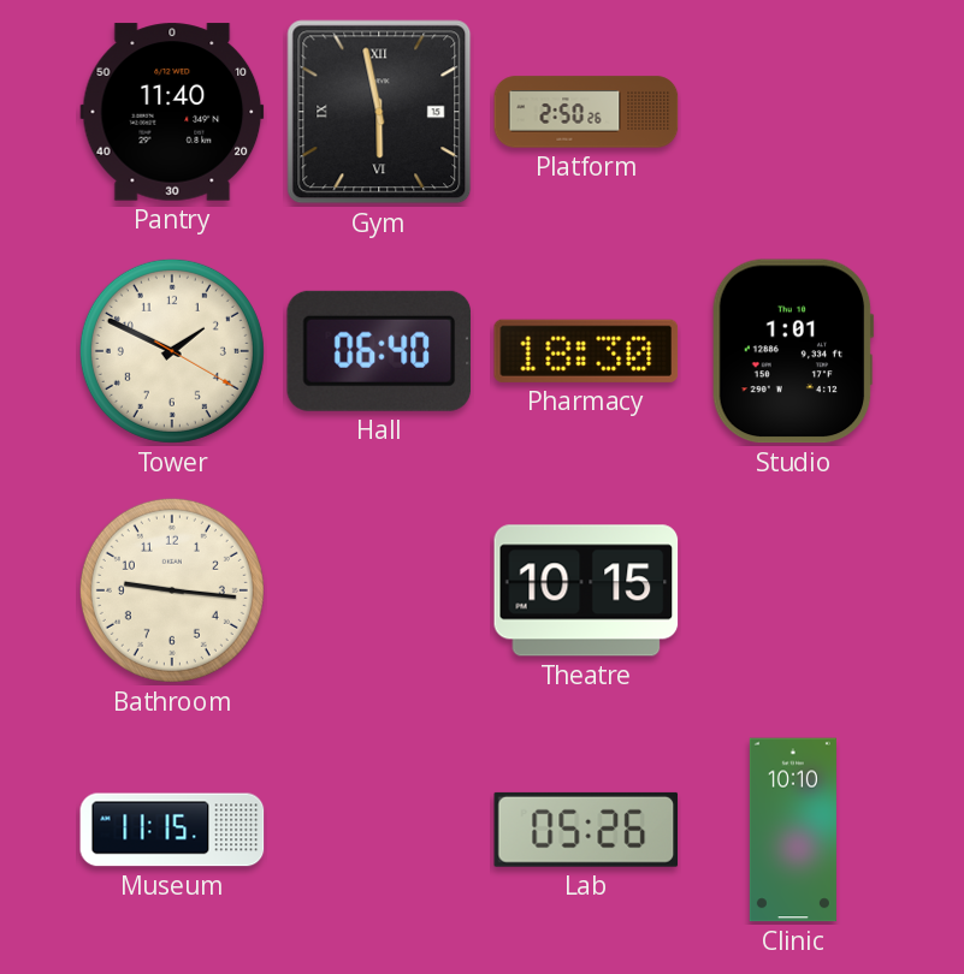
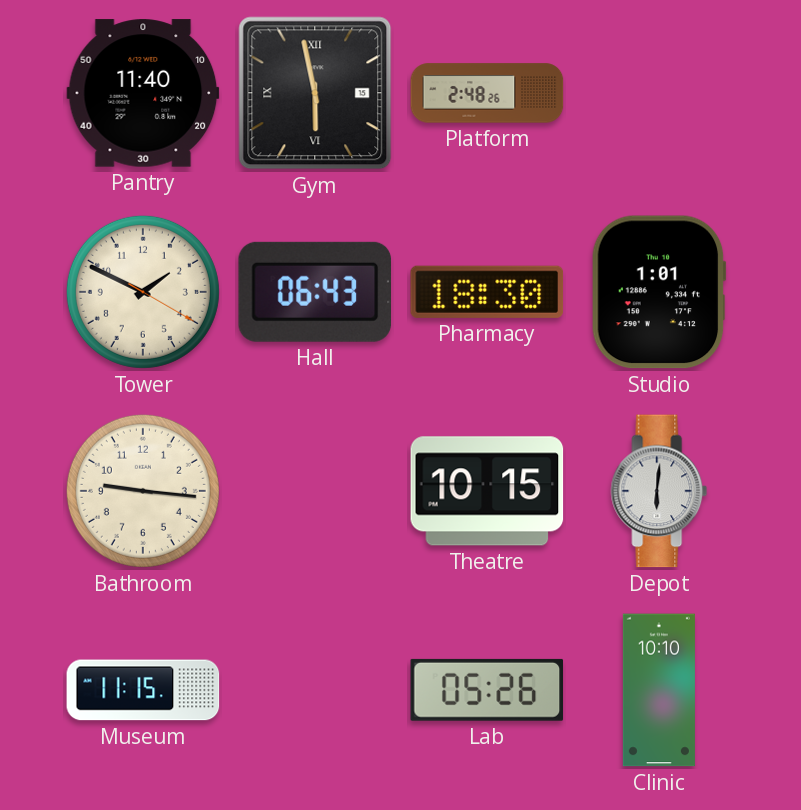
Platform: 2:50 -> 2:48 (487, 93)
Hall: 06:40 -> 06:43 (314, 292)
Depot: none -> 6:01 (659, 491)
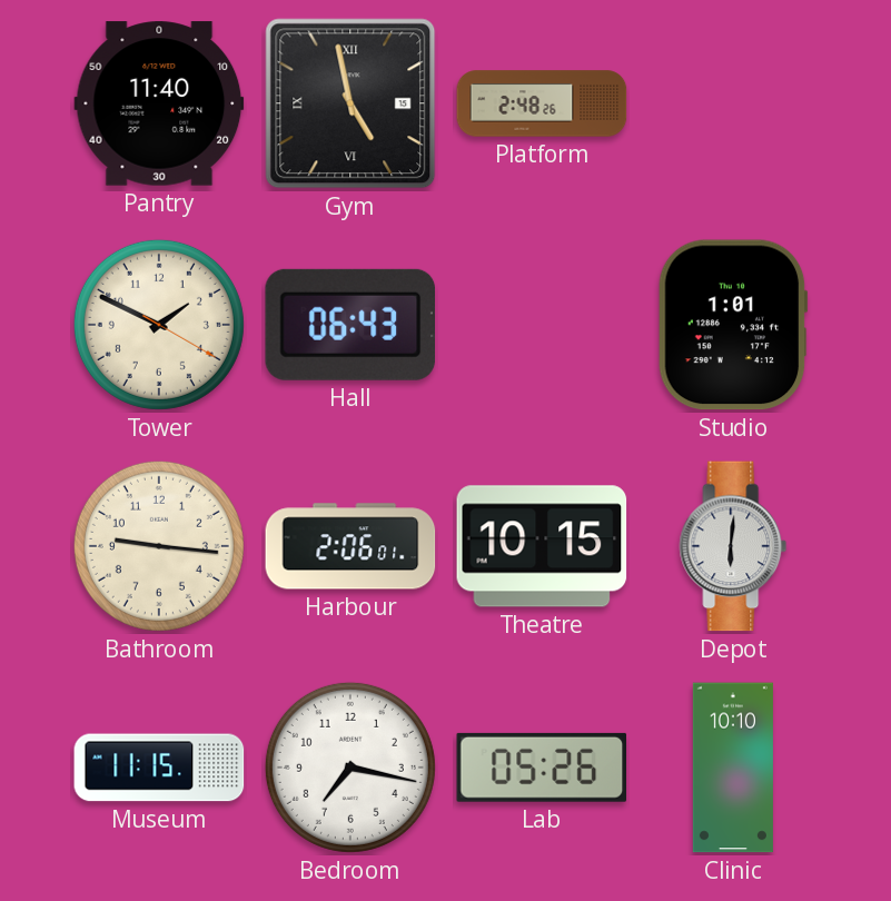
Gym: 5:58 -> 4:58 (350, 103)
Pharmacy: 18:30 -> none (487, 292)
Harbour: none -> 2:06 (350, 546)
Bedroom: none -> 7:17 (350, 768)
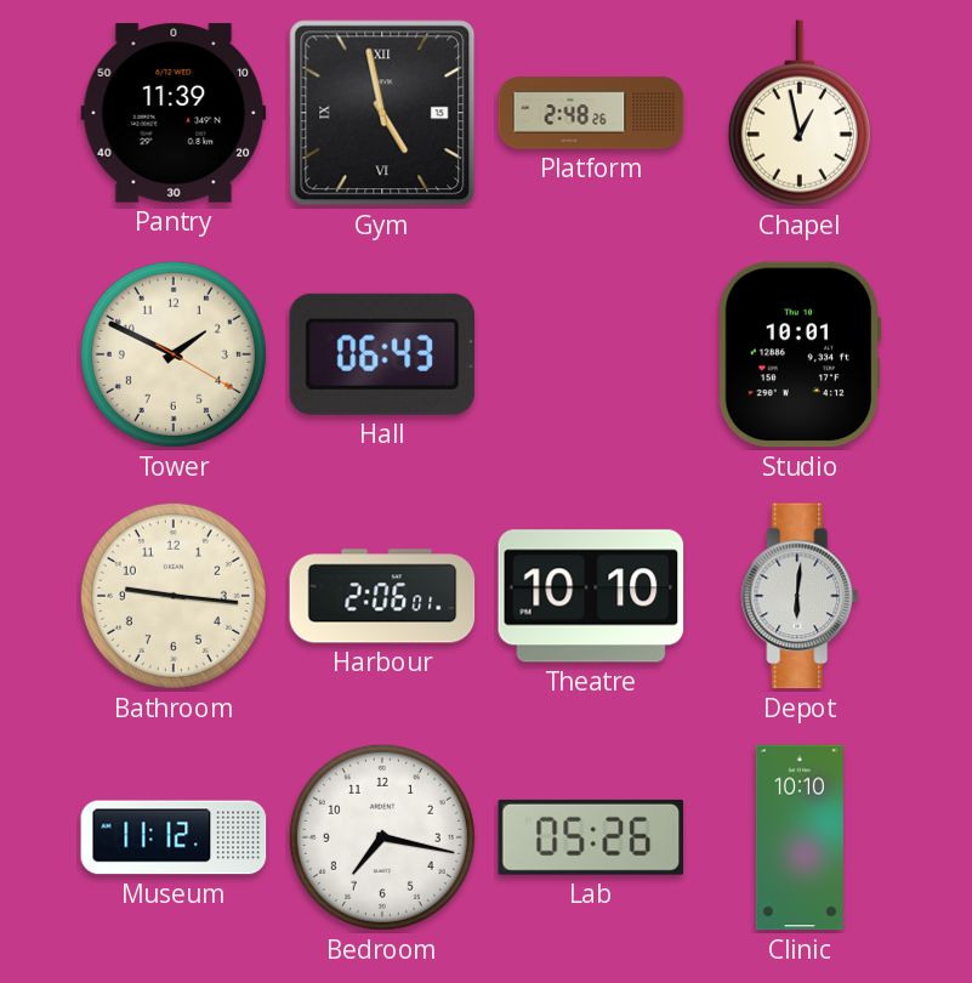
Pantry: 11:40 -> 11:39 (174, 113)
Chapel: none -> 12:58 (800, 113)
Studio: 1:01 -> 10:01 (800, 354)
Theatre: 10:15 -> 10:10 (591, 596)
Museum: 11:15 -> 11:12 (174, 837)
